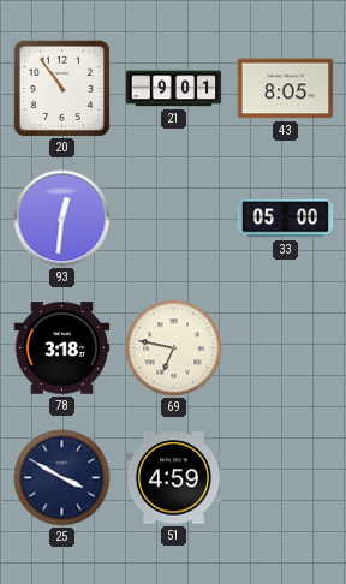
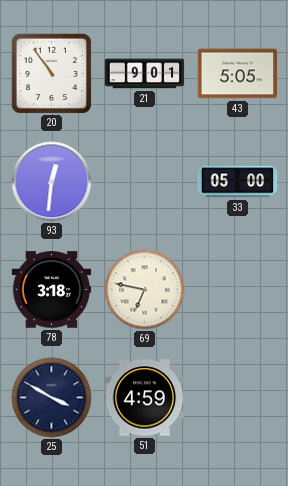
43: 8:05 -> 5:05 (238, 74)
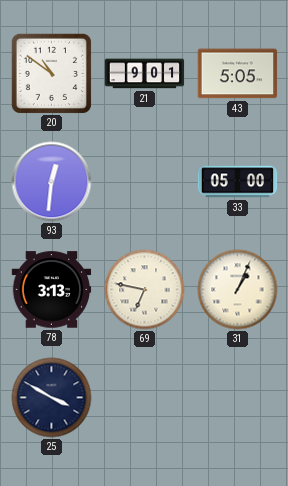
20: 10:54 -> 10:51 (51, 73)
78: 3:18 -> 3:13 (52, 290)
31: none -> 1:04 (238, 290)
51: 4:59 -> none (145, 398)
